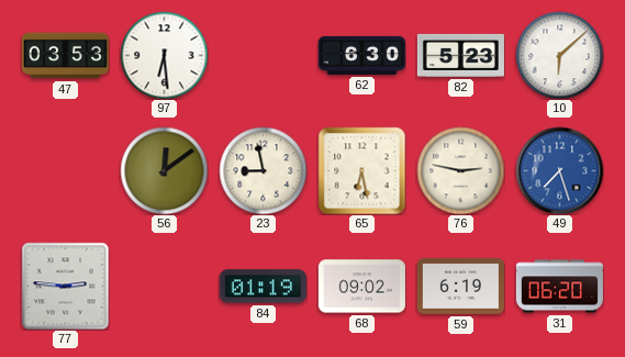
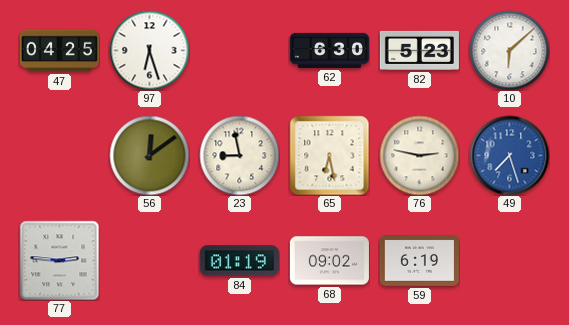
47: 03:53 -> 04:25 (59, 51)
97: 6:29 -> 6:27 (149, 50)
31: 06:20 -> none (559, 287)
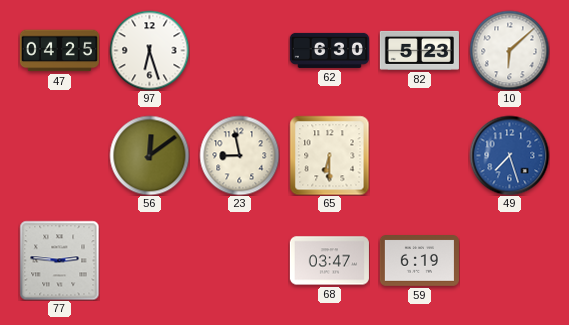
65: 6:28 -> 6:30 (329, 155)
76: 2:47 -> none (419, 155)
84: 01:19 -> none (239, 261)
68: 09:02 -> 03:47 (329, 261)
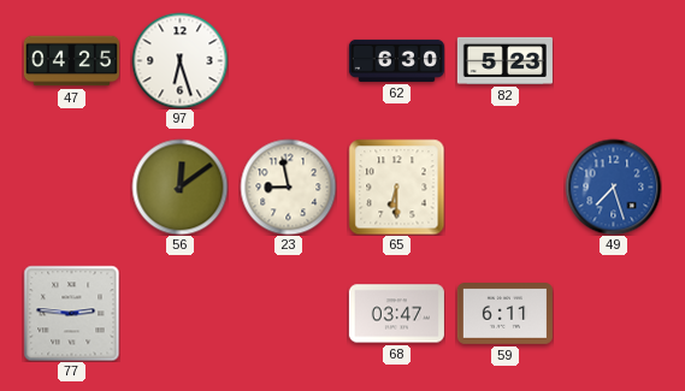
10: 6:08 -> none (509, 50)
59: 6:19 -> 6:11 (504, 314)
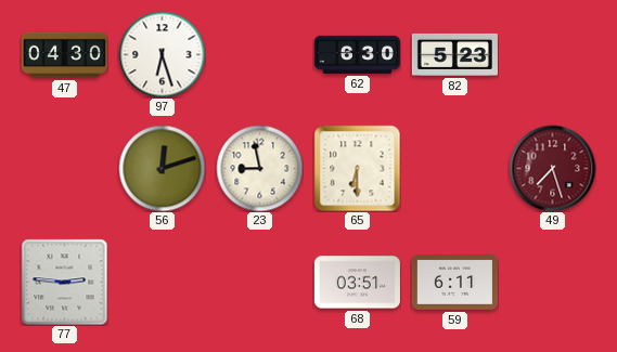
47: 04:25 -> 04:30 (64, 55)
56: 12:09 -> 12:12 (162, 168)
49 dial: blue -> burgundy (552, 168)
68: 03:47 -> 03:51 (357, 283)
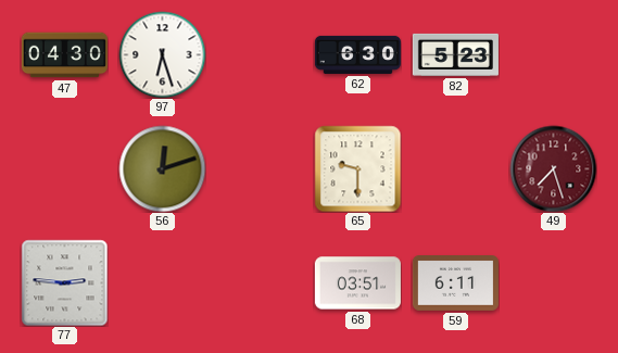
23: 8:58 -> none (259, 168)
65: 6:30 -> 9:30 (357, 168)
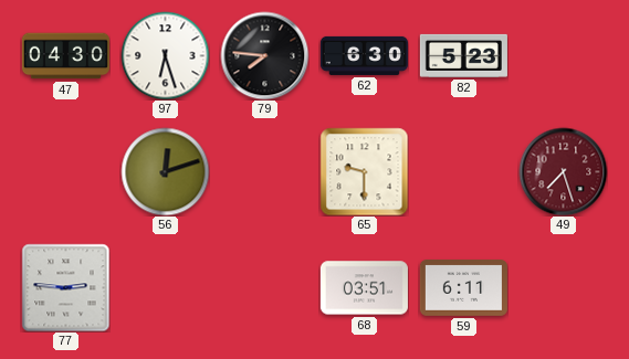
79: none -> 7:46 (264, 55)
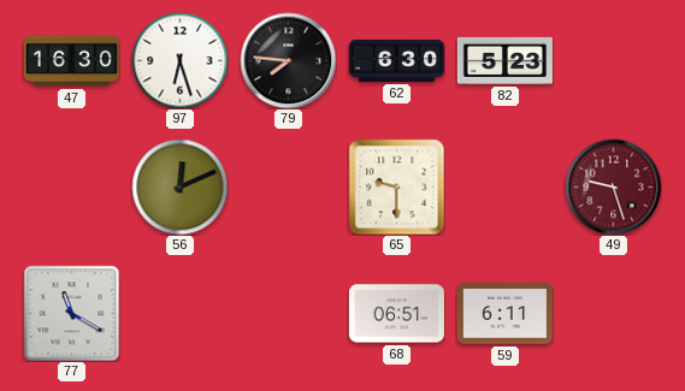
47: 04:30 -> 16:30 (71, 61)
56: 12:12 -> 12:11 (179, 186)
49: 7:27 -> 9:27 (613, 186)
77: 2:46 -> 11:20 (71, 313)
68: 03:51 -> 06:51 (396, 314)
